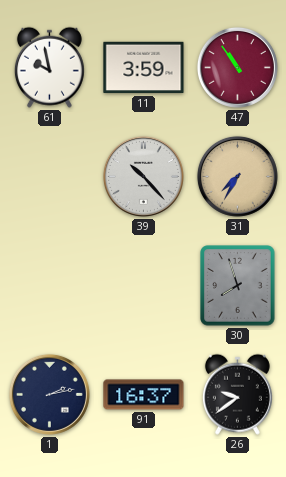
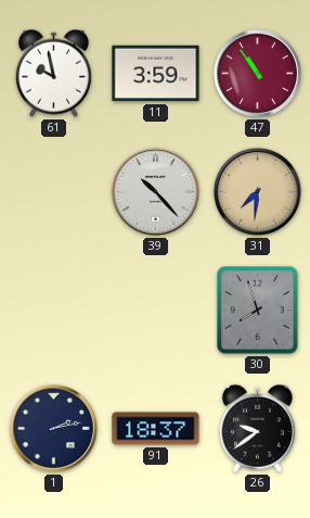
31: 7:35 -> 7:31 (257, 191)
91: 16:37 -> 18:37 (156, 429)
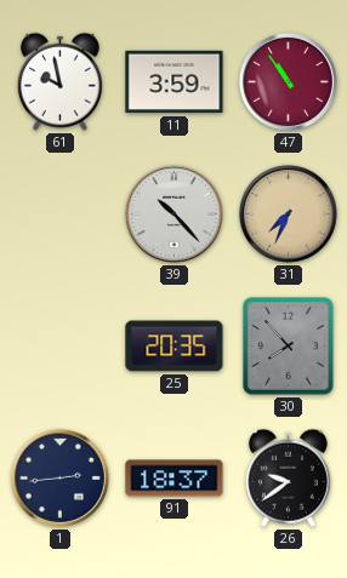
31: 7:31 -> 7:34 (288, 213)
25: none -> 20:35 (175, 347)
30: 7:57 -> 7:53 (289, 347)
1: 2:13 -> 2:44 (59, 477)
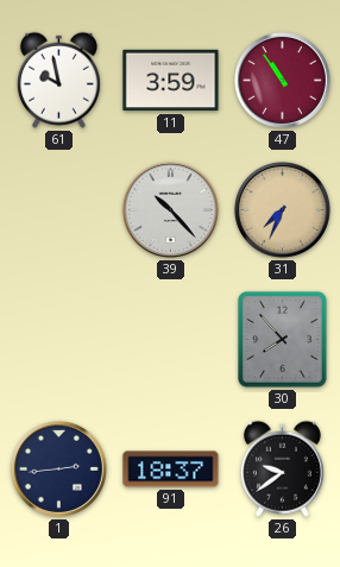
25: 20:35 -> none (175, 347)
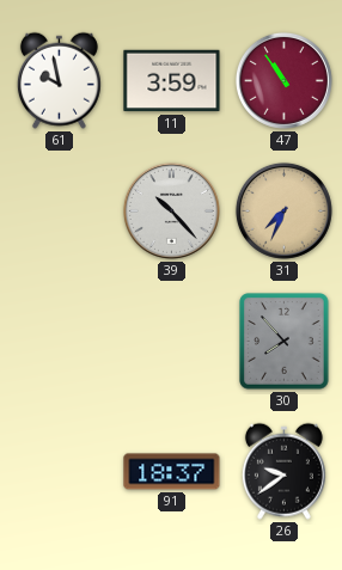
1: 2:44 -> none (58, 468)
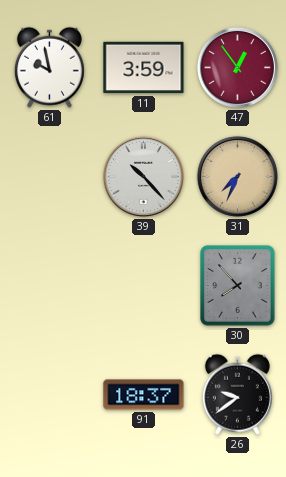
47: 10:54 -> 12:54 (237, 67)
